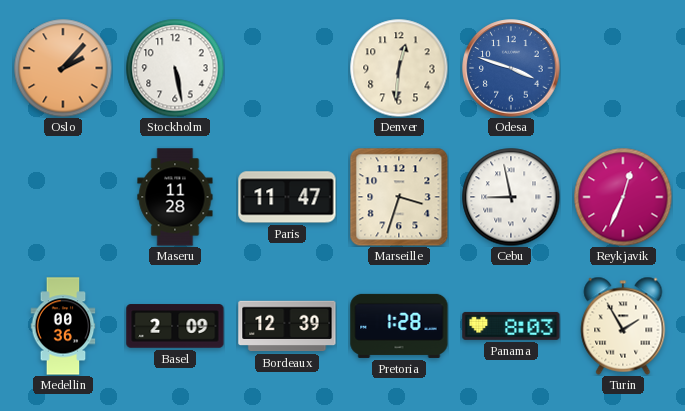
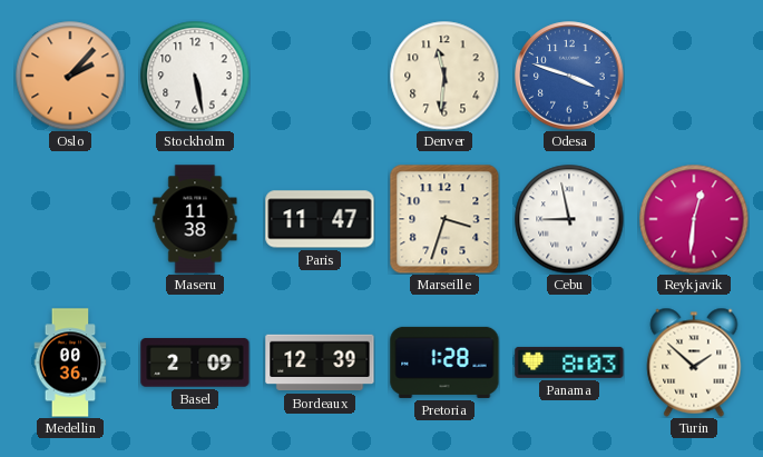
Denver: 12:31 -> 11:31 (444, 76)
Maseru: 11:28 -> 11:38 (195, 219)
Reykjavik: 12:34 -> 12:31 (694, 219)
Turin: 1:55 -> 1:52 (694, 362)
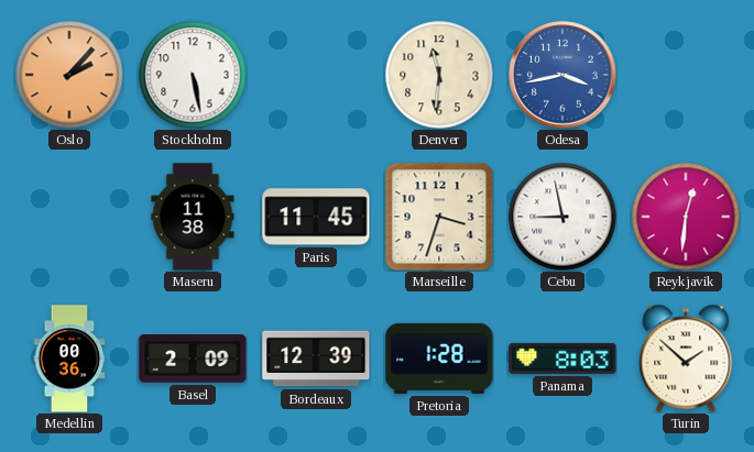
Odesa: 3:48 -> 3:43 (562, 75)
Paris: 11:47 -> 11:45 (316, 217)
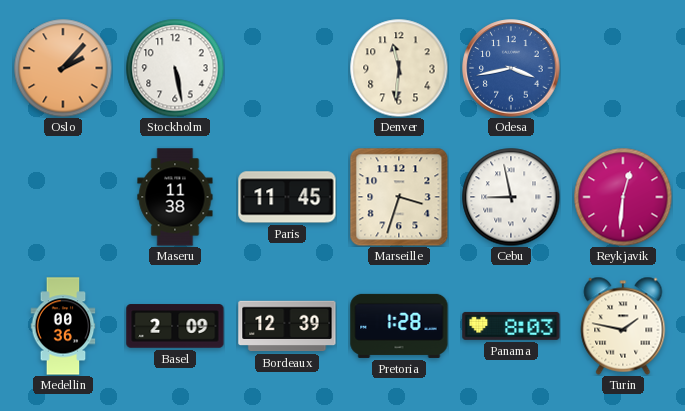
Turin: 1:52 -> 1:47 (623, 326)
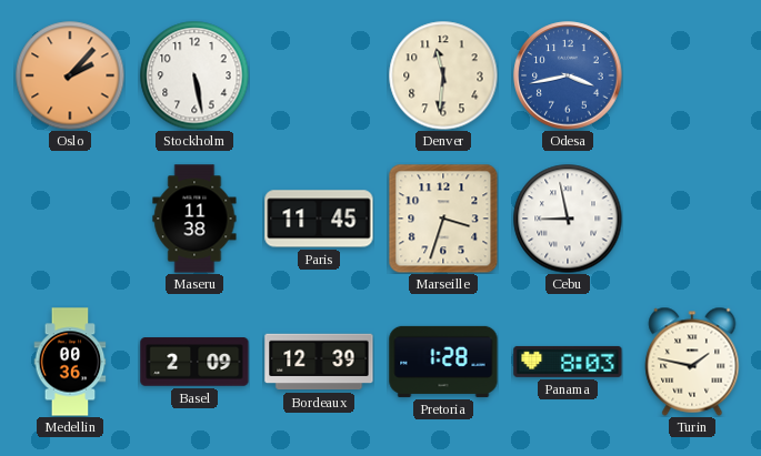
Reykjavik: 12:31 -> none (623, 197)
